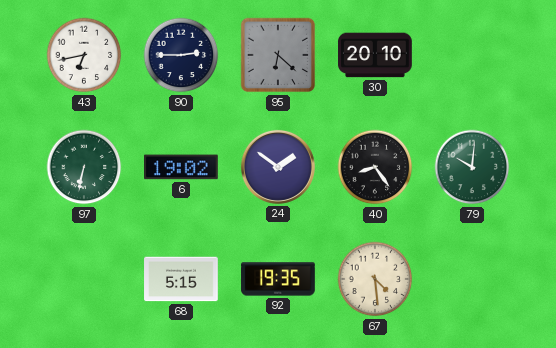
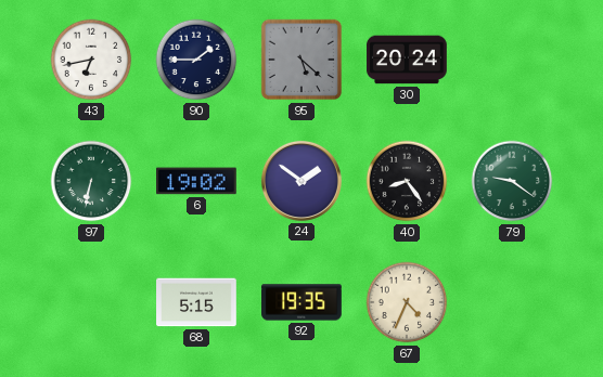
90: 2:45 -> 1:45 (196, 60)
95: 6:22 -> 5:22 (301, 60)
30: 20:10 -> 20:24 (407, 60)
79: 10:01 -> 9:21 (512, 181)
67: 4:29 -> 4:34 (407, 302)
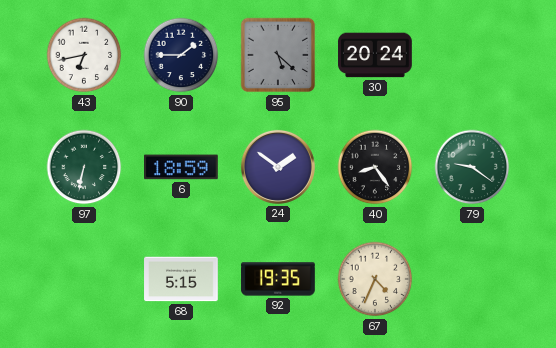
6: 19:02 -> 18:59 (182, 167)
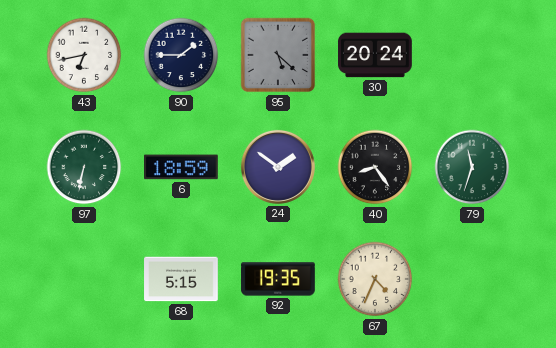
79: 9:21 -> 11:33 (472, 167)
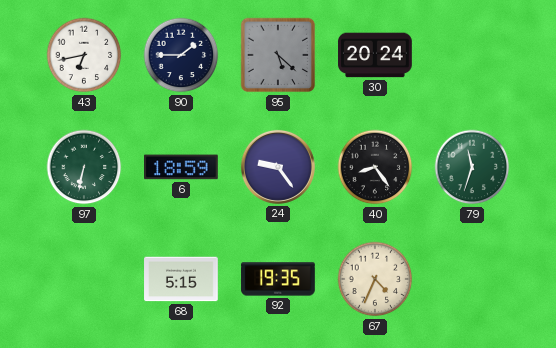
24: 1:51 -> 9:24 (278, 167)
